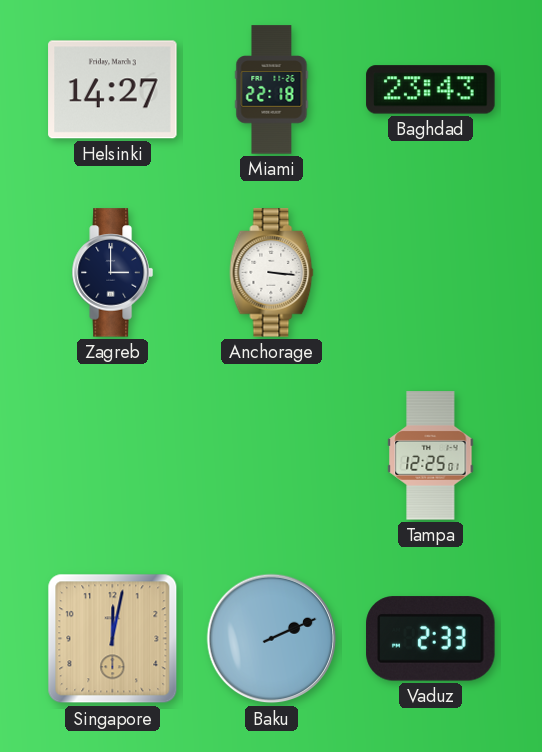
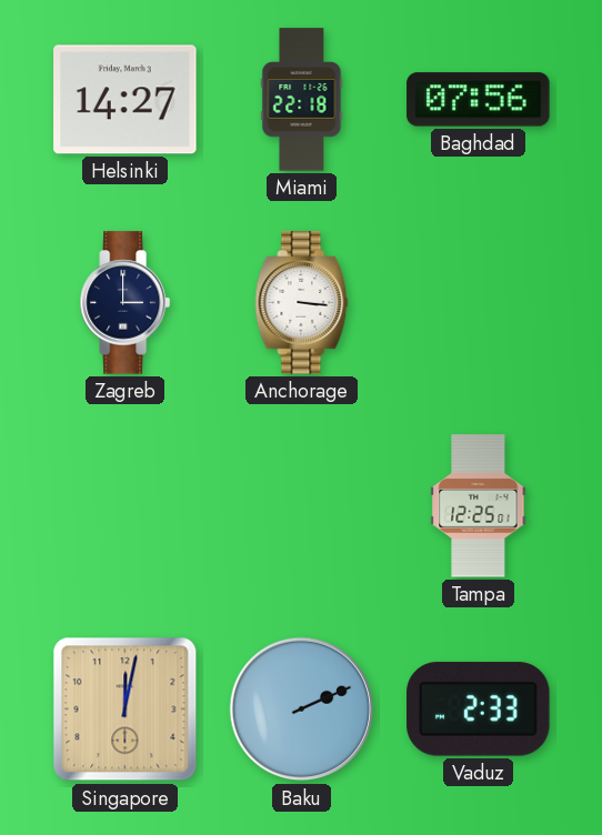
Baghdad: 23:43 -> 07:56 (479, 100)
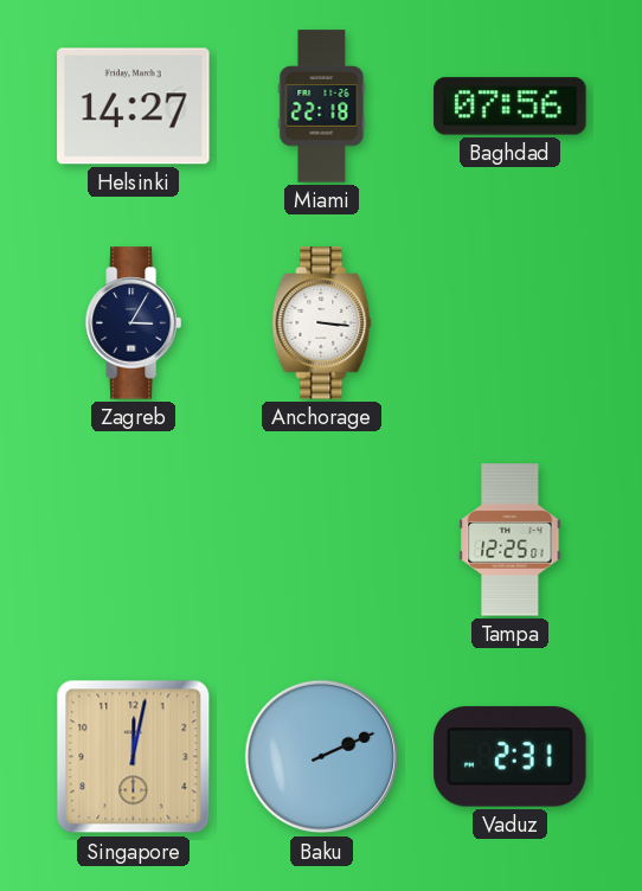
Zagreb: 3:00 -> 3:05 (133, 323)
Vaduz: 2:33 -> 2:31 (511, 757)
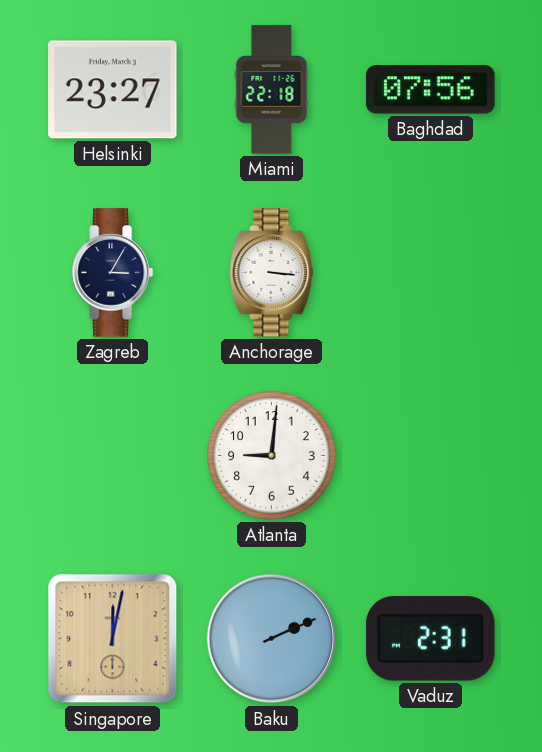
Helsinki: 14:27 -> 23:27 (113, 90)
Atlanta: none -> 9:01 (272, 456)
Tampa: 12:25 -> none (511, 540)
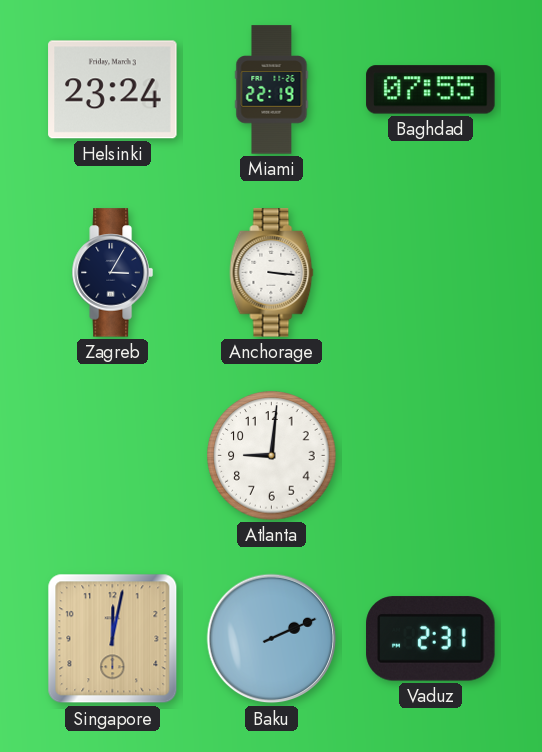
Helsinki: 23:27 -> 23:24 (113, 90)
Miami: 22:18 -> 22:19 (272, 90)
Baghdad: 07:56 -> 07:55 (431, 90)
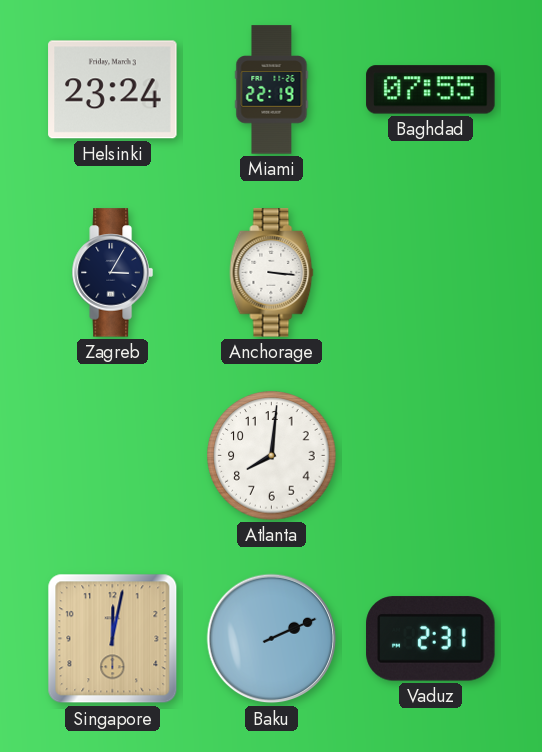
Atlanta: 9:01 -> 8:01 (272, 456)
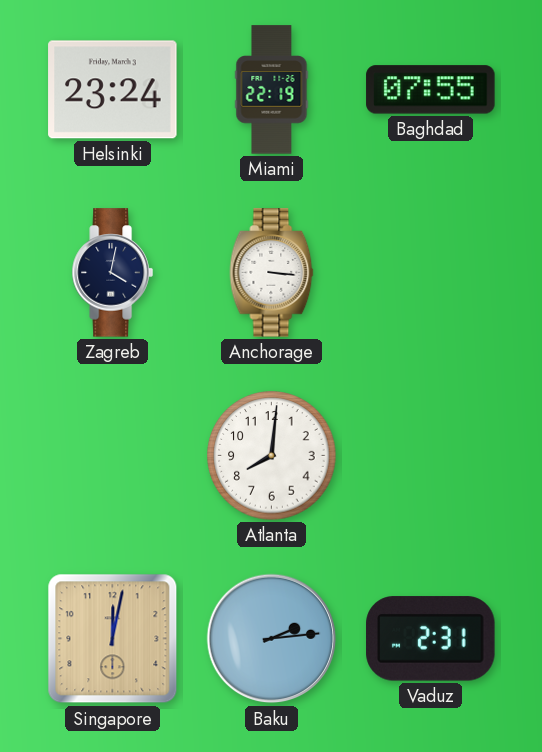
Zagreb: 3:05 -> 4:02 (112, 273)
Baku: 2:11 -> 2:14 (272, 639)
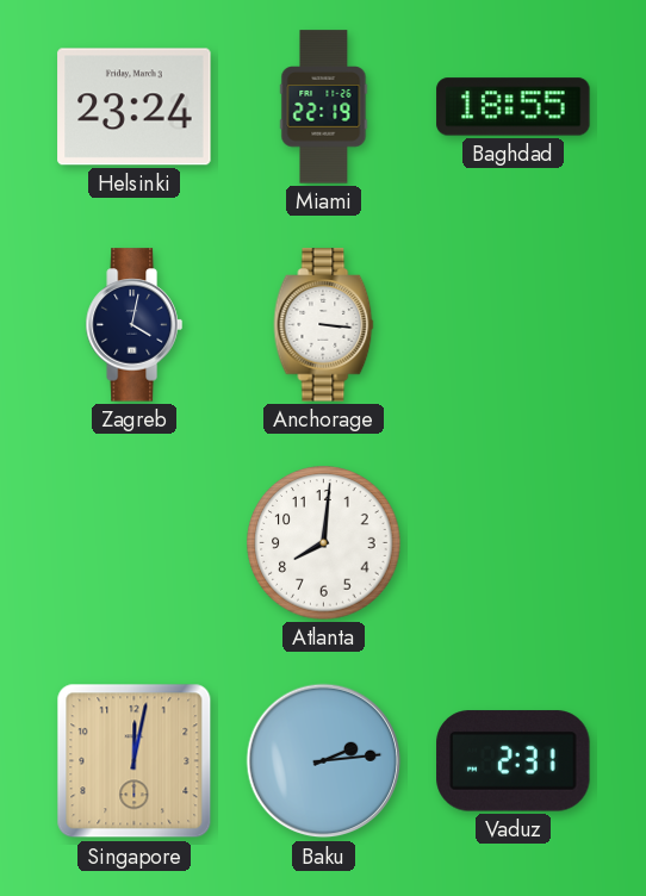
Baghdad: 07:55 -> 18:55 (514, 107)
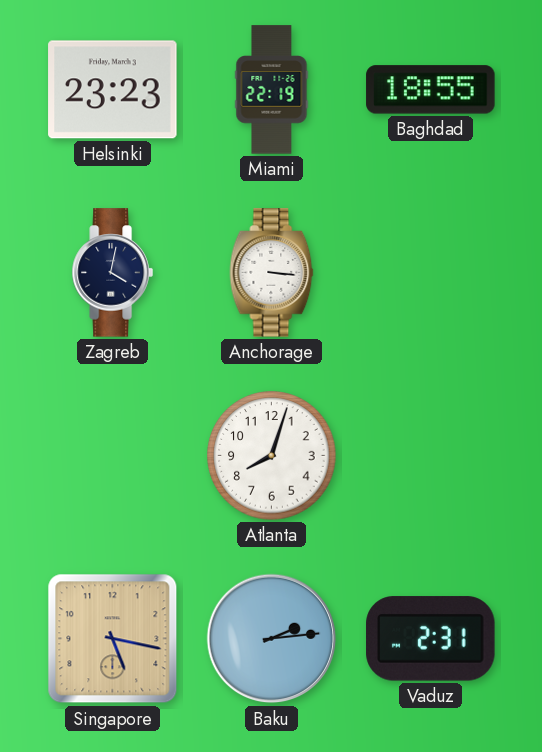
Helsinki: 23:24 -> 23:23 (113, 90)
Atlanta: 8:01 -> 8:03 (272, 456)
Singapore: 12:02 -> 5:17 (113, 639)
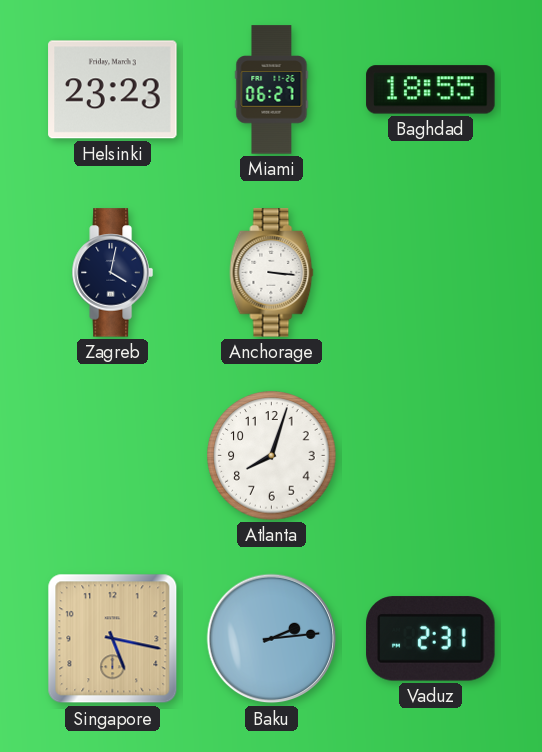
Miami: 22:19 -> 06:27 (272, 90)
